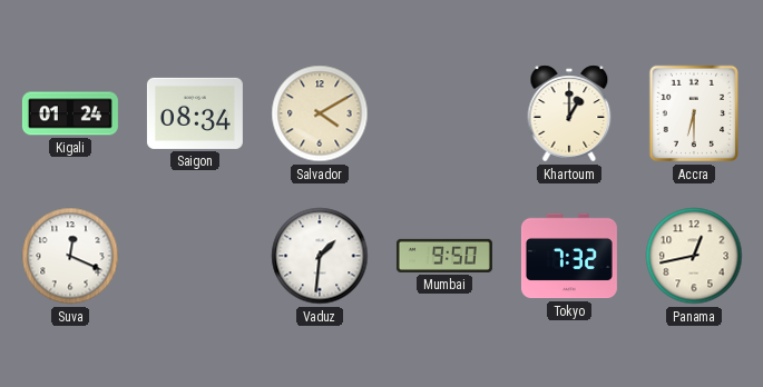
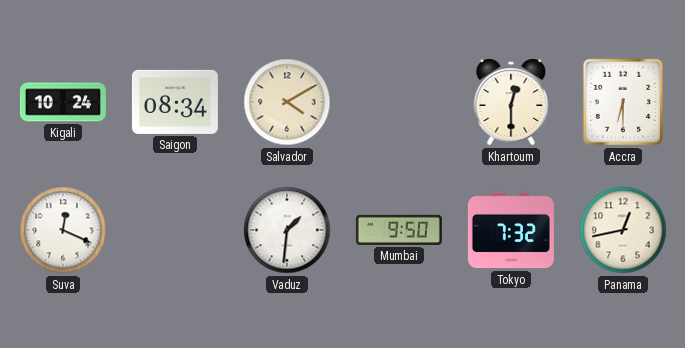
Kigali: 01:24 -> 10:24 (63, 102)
Khartoum: 1:00 -> 12:30 (511, 102)
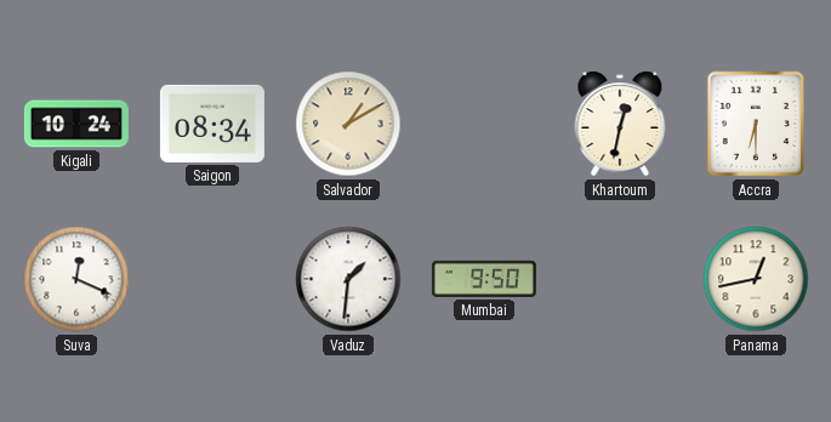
Salvador: 4:10 -> 1:10 (348, 124)
Khartoum: 12:30 -> 12:32 (620, 124)
Tokyo: 7:32 -> none (511, 230)
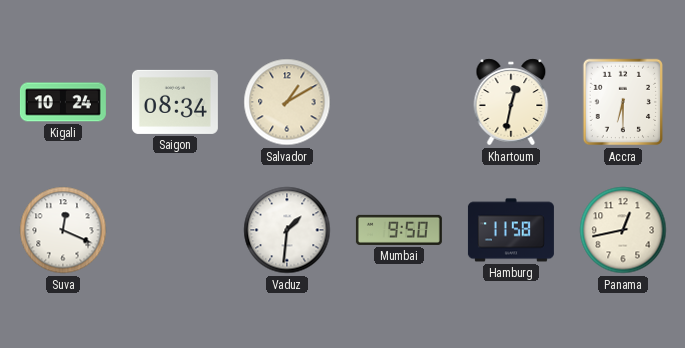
Hamburg: none -> 11:58 (511, 230)
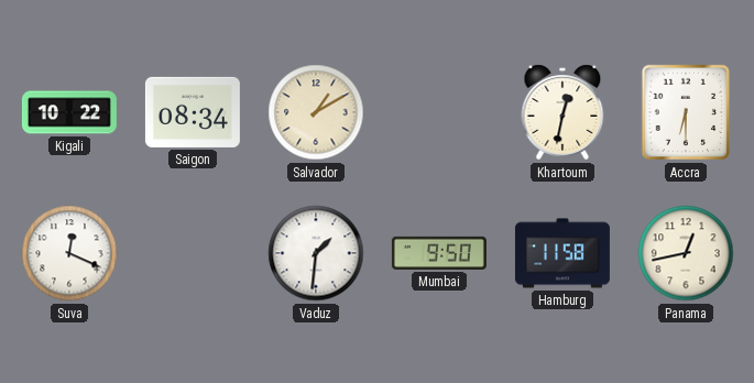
Kigali: 10:24 -> 10:22 (69, 112)
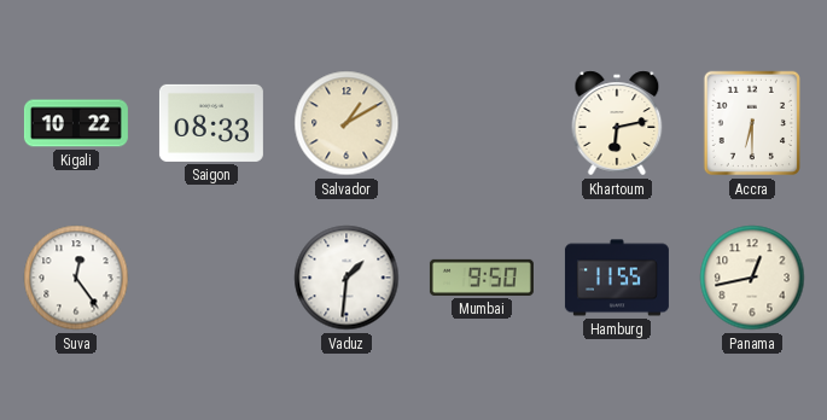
Saigon: 08:34 -> 08:33 (211, 123)
Khartoum: 12:32 -> 6:13 (617, 123)
Suva: 12:19 -> 12:24 (76, 278)
Hamburg: 11:58 -> 11:55 (617, 278)
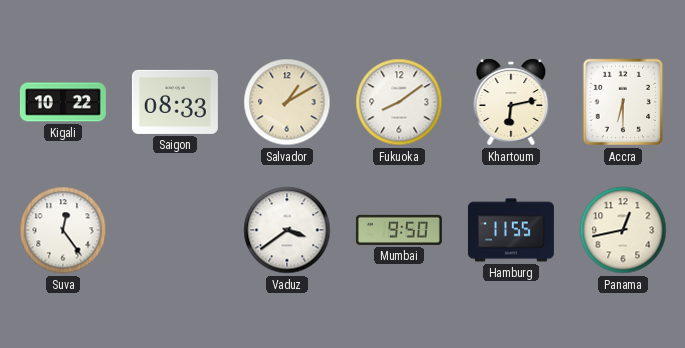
Fukuoka: none -> 8:09 (399, 102)
Vaduz: 1:31 -> 3:39 (287, 230)
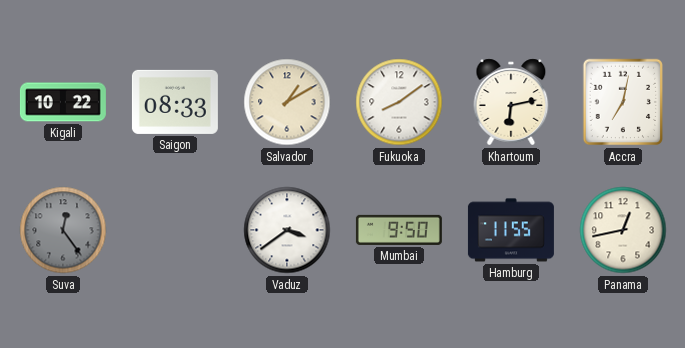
Accra: 6:30 -> 7:02 (622, 102)
Suva dial: white -> grey (63, 230)
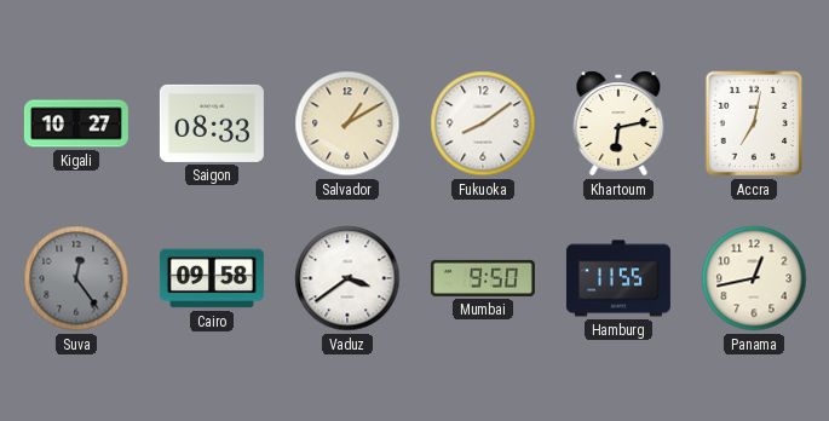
Kigali: 10:22 -> 10:27 (76, 123)
Cairo: none -> 09:58 (212, 278)
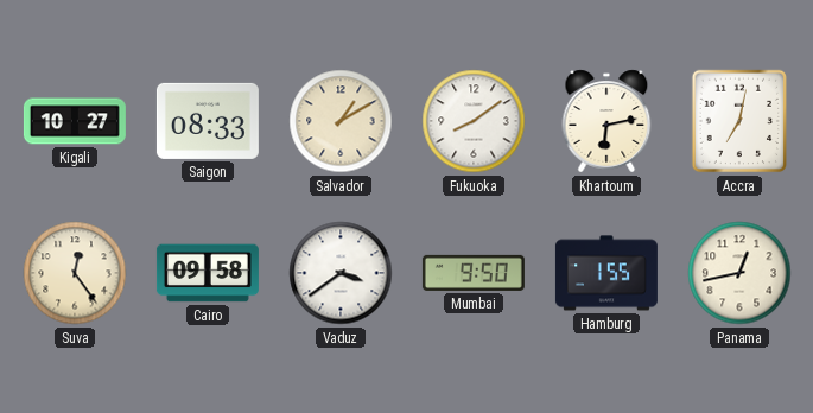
Suva dial: grey -> cream (75, 273)
Hamburg: 11:55 -> 1:55 (606, 273)
